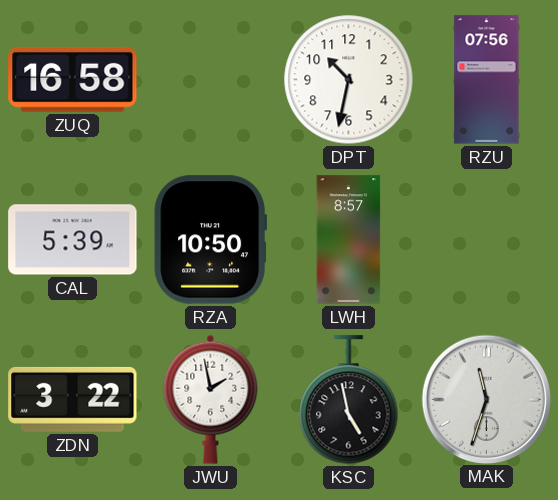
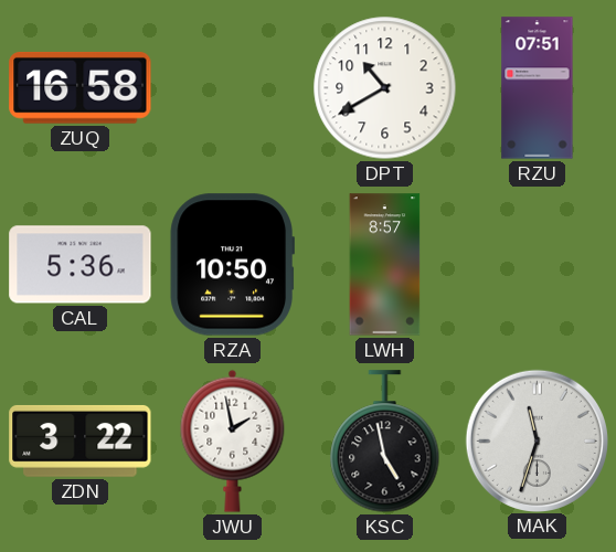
DPT: 10:32 -> 10:40 (385, 88)
RZU: 07:56 -> 07:51 (538, 88)
CAL: 5:39 -> 5:36 (81, 265)
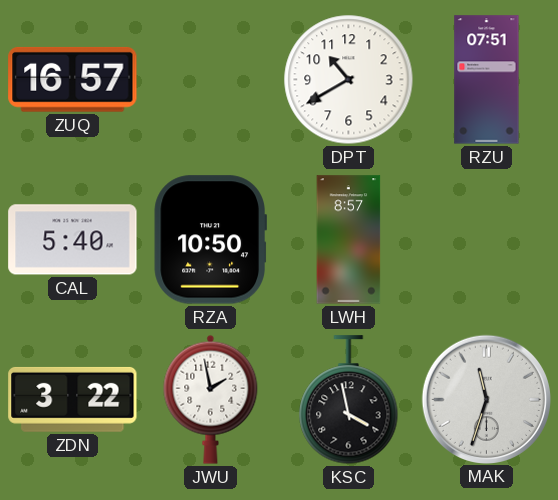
ZUQ: 16:58 -> 16:57 (73, 79)
CAL: 5:36 -> 5:40 (73, 240)
KSC: 4:58 -> 3:58 (349, 400)
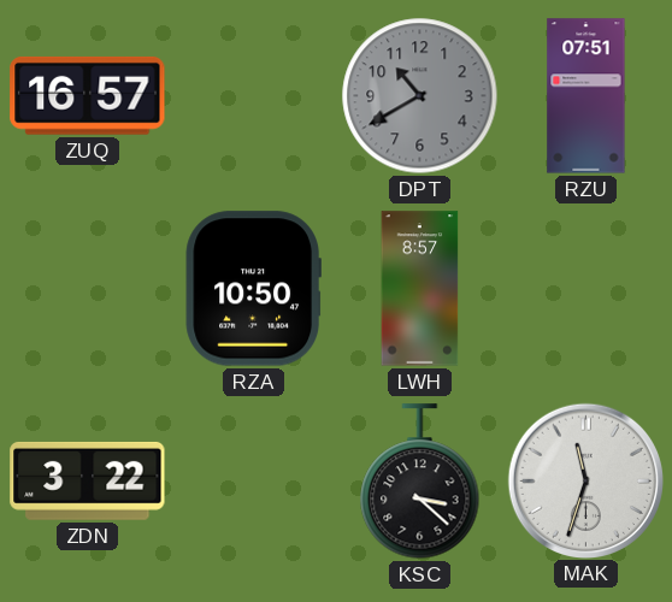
DPT dial: white -> grey (420, 96)
CAL: 5:40 -> none (73, 240)
JWU: 1:58 -> none (211, 399)
KSC: 3:58 -> 3:22 (420, 482)
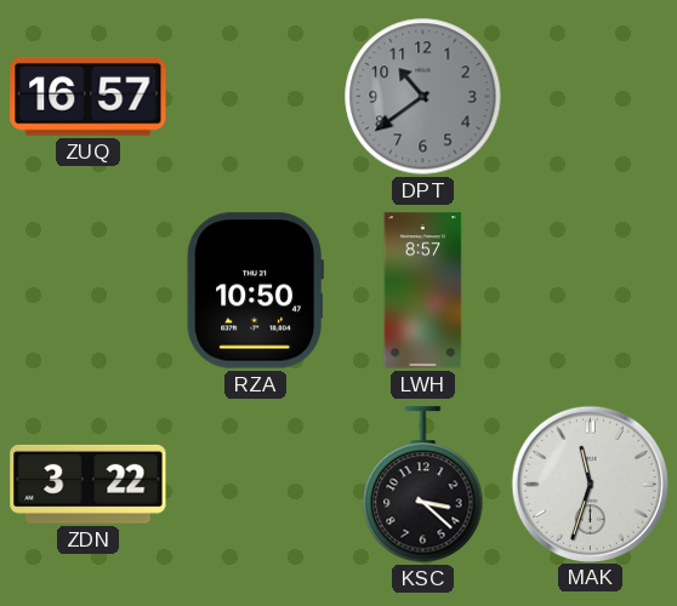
DPT: 10:40 -> 10:39 (423, 97)
RZU: 07:51 -> none (586, 96)
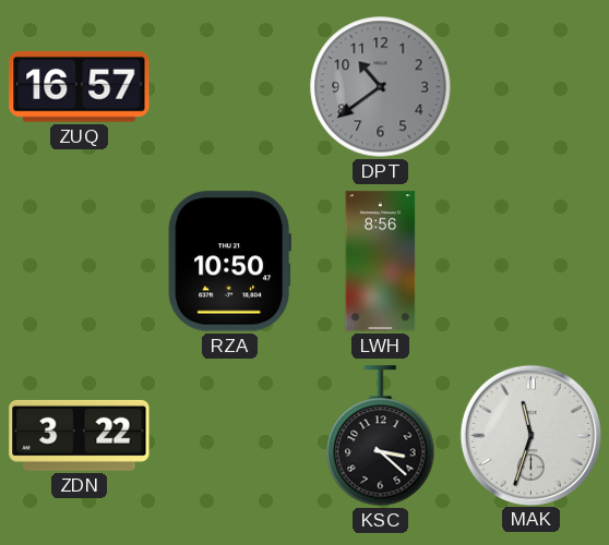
LWH: 8:57 -> 8:56 (381, 262)
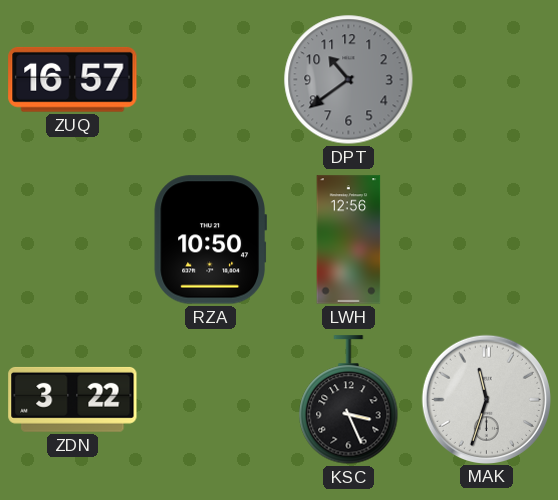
LWH: 8:56 -> 12:56 (349, 240)
KSC: 3:22 -> 3:26 (349, 400)
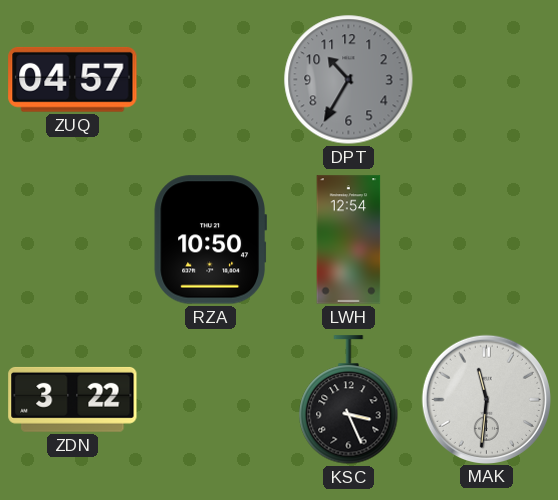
ZUQ: 16:57 -> 04:57 (73, 79)
DPT: 10:39 -> 10:35 (349, 80)
LWH: 12:56 -> 12:54 (349, 240)
MAK: 11:33 -> 11:31 (486, 399)
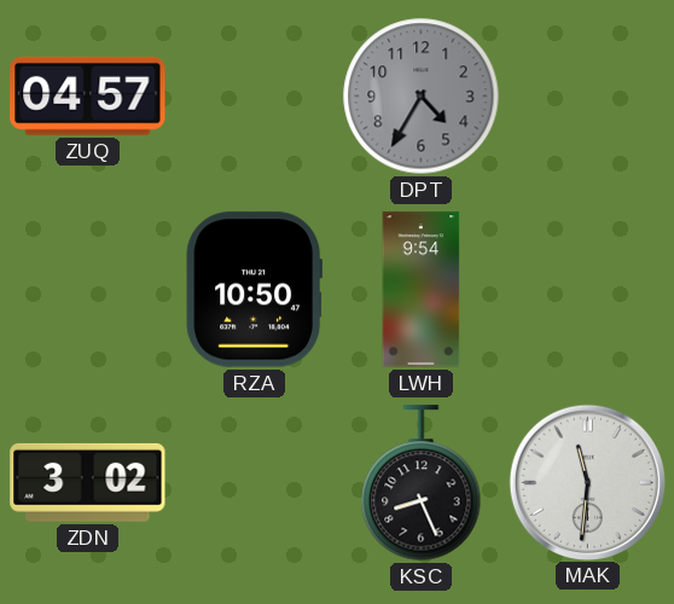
DPT: 10:35 -> 4:35 (422, 97)
LWH: 12:54 -> 9:54 (422, 290)
ZDN: 3:22 -> 3:02 (88, 482)
KSC: 3:26 -> 8:26 (422, 483)
